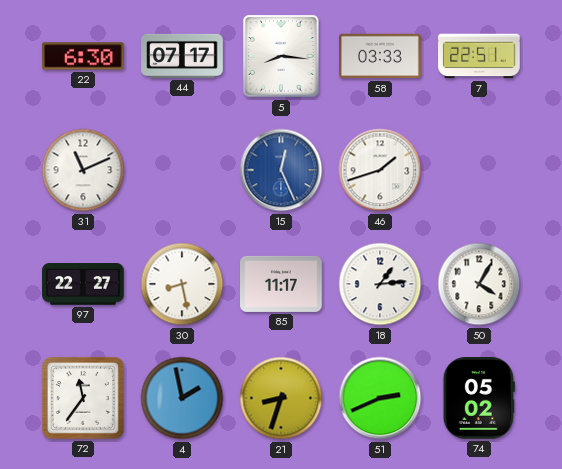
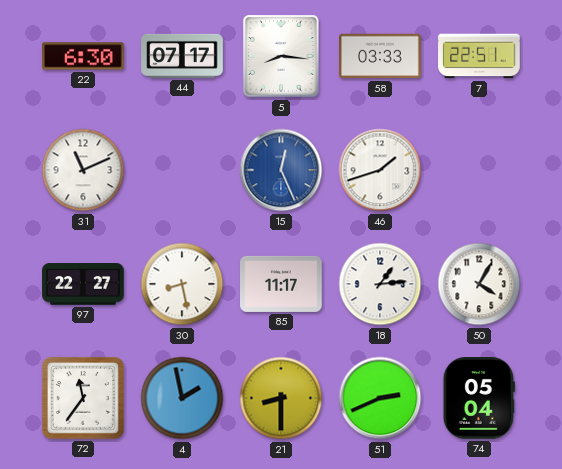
21: 8:33 -> 8:30 (281, 398)
74: 05:02 -> 05:04 (479, 398)
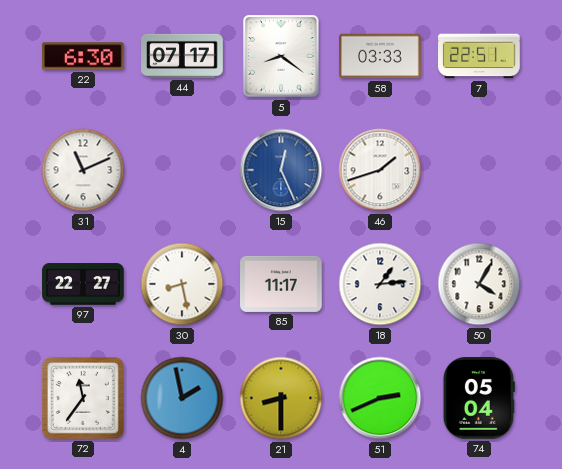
5: 8:16 -> 8:21 (281, 56)
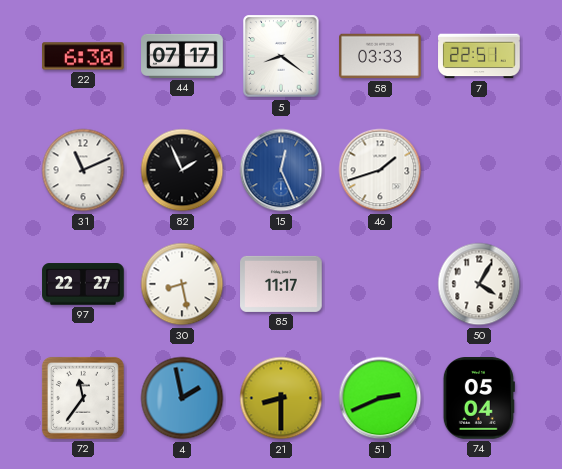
82: none -> 1:56 (182, 170)
18: 1:14 -> none (380, 284)
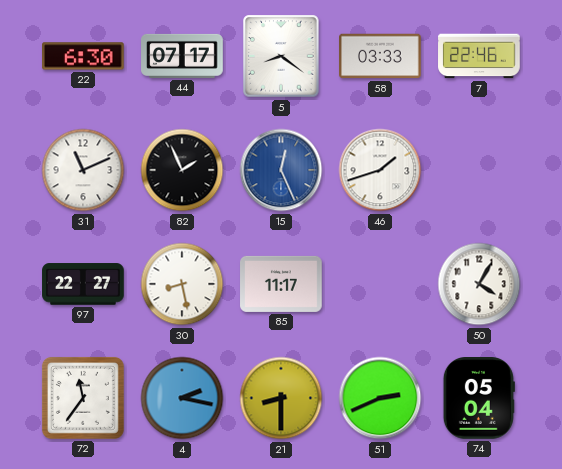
7: 22:51 -> 22:46 (479, 56)
4: 1:58 -> 2:17 (182, 398)
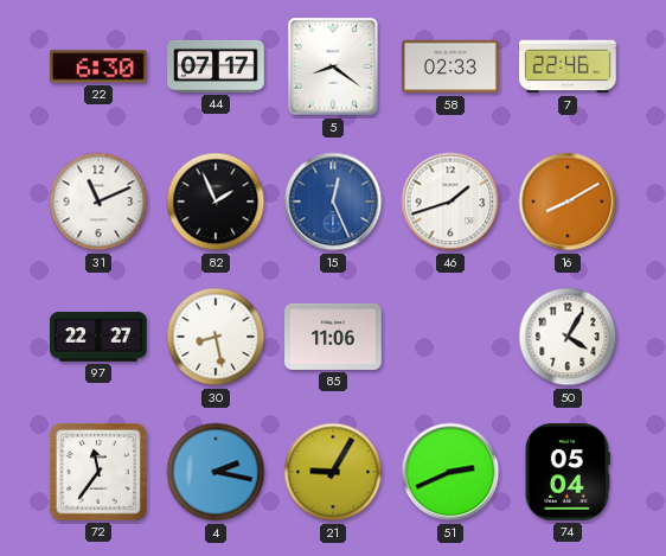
58: 03:33 -> 02:33 (450, 66)
16: none -> 8:10 (568, 202)
85: 11:17 -> 11:06 (333, 337)
21: 8:30 -> 9:05 (333, 472)
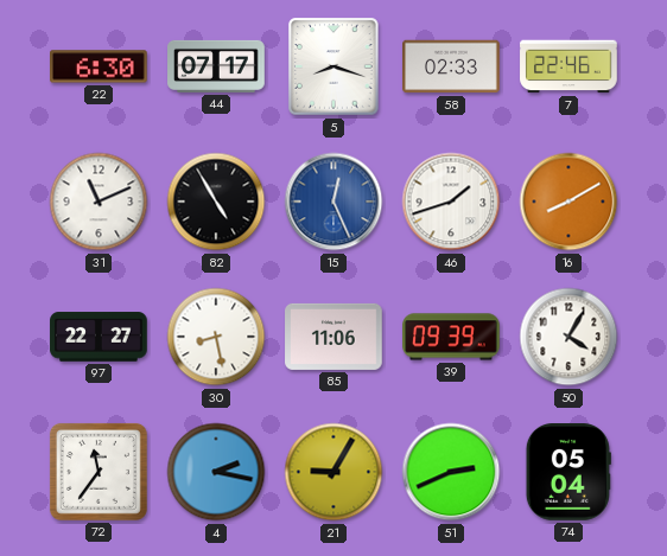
5: 8:21 -> 8:18 (333, 66)
82: 1:56 -> 4:55 (216, 202)
39: none -> 09:39 (451, 337)
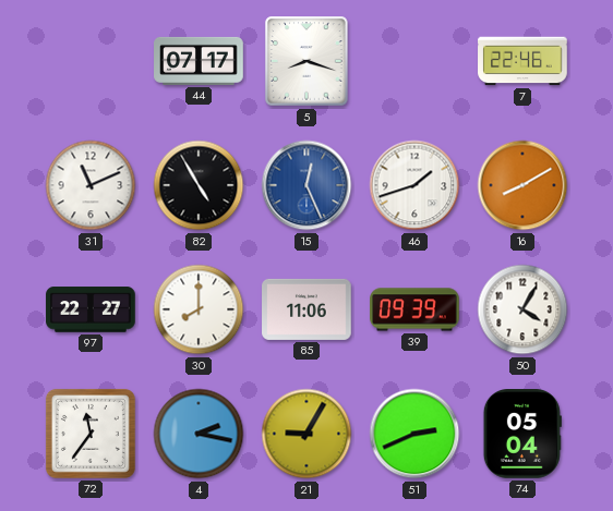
22: 6:30 -> none (100, 66)
58: 02:33 -> none (451, 66)
30: 8:28 -> 8:00 (199, 309)
